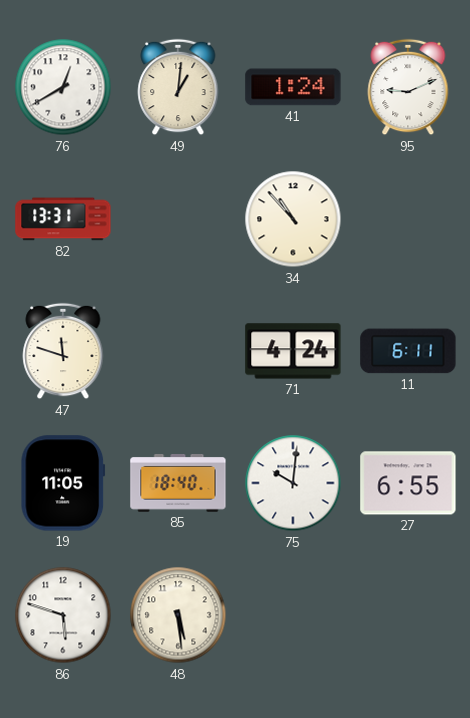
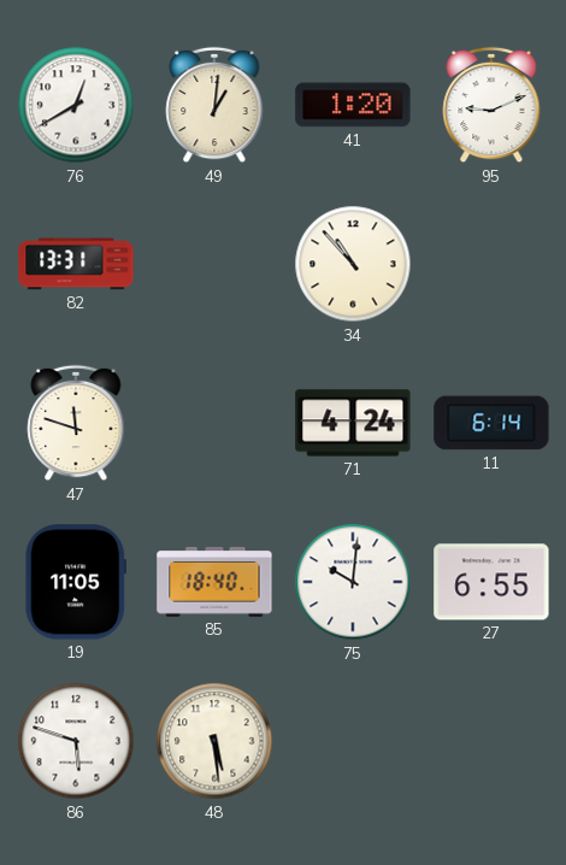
41: 1:24 -> 1:20 (353, 105)
11: 6:11 -> 6:14 (491, 423)
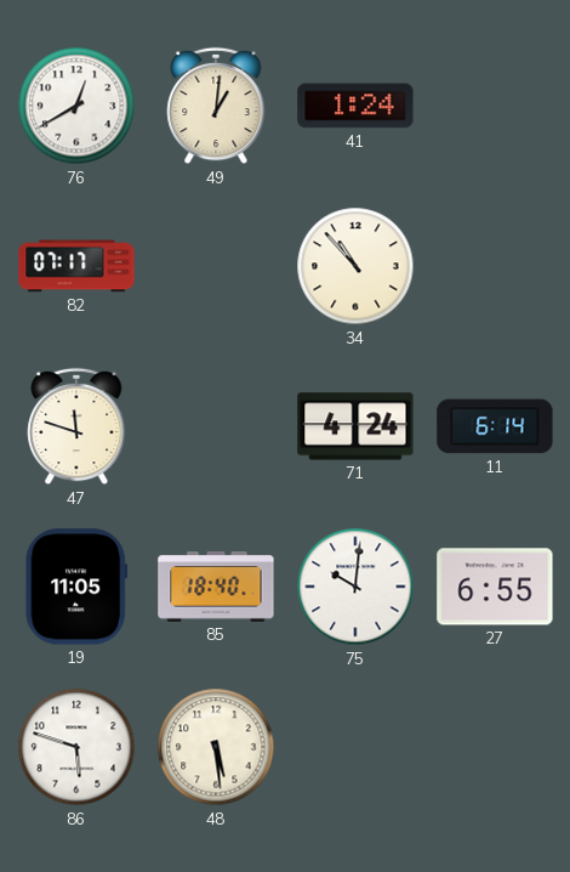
41: 1:20 -> 1:24 (355, 106)
95: 9:11 -> none (491, 105)
82: 13:31 -> 07:17 (76, 266)
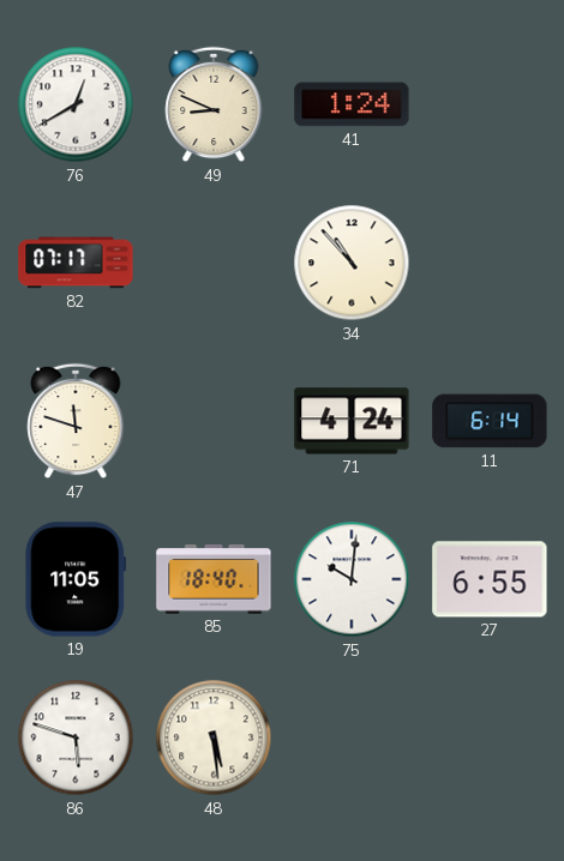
49: 1:01 -> 8:49 (214, 104)
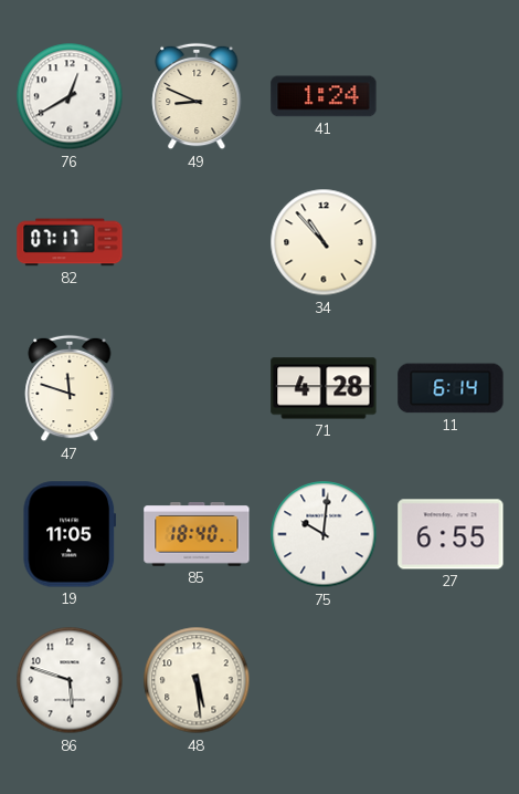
71: 4:24 -> 4:28 (324, 388)
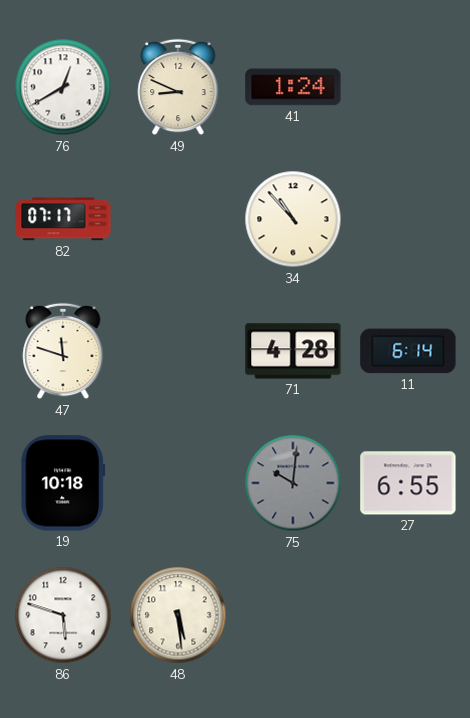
19: 11:05 -> 10:18 (63, 483)
85: 18:40 -> none (197, 535)
75 dial: white -> grey (293, 483)
